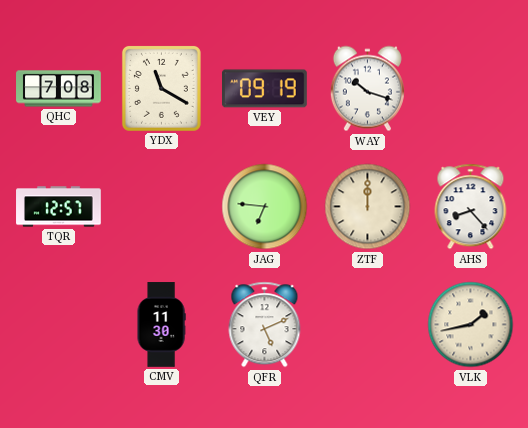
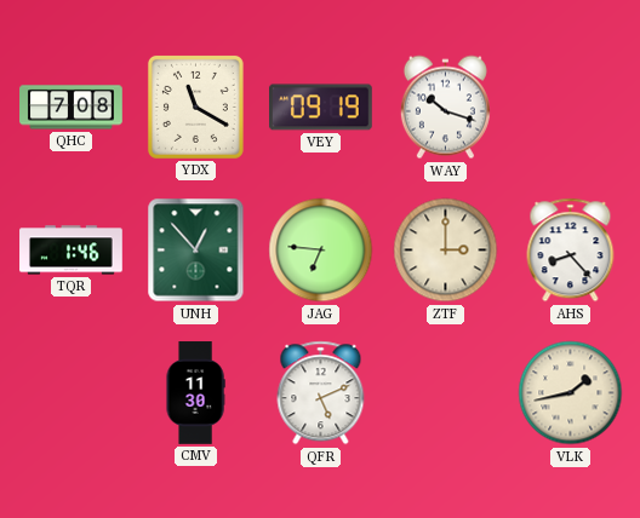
TQR: 12:57 -> 1:46 (72, 251)
UNH: none -> 12:53 (196, 251)
ZTF: 12:00 -> 3:00 (446, 251)
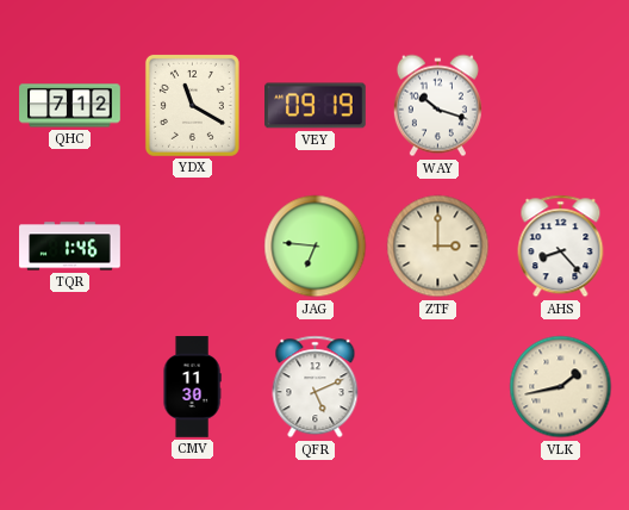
QHC: 7:08 -> 7:12 (70, 106)
UNH: 12:53 -> none (196, 251)
